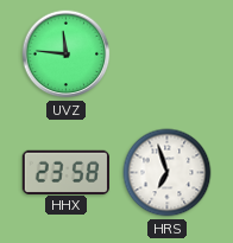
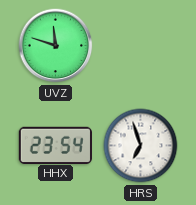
UVZ: 11:46 -> 11:48 (56, 46)
HHX: 23:58 -> 23:54 (55, 145)
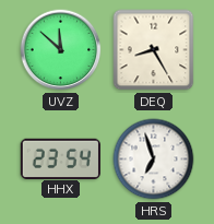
UVZ: 11:48 -> 11:52 (61, 50)
DEQ: none -> 8:25 (154, 50)
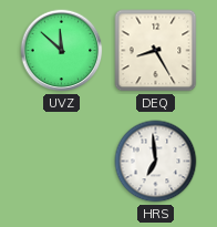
HHX: 23:54 -> none (60, 158)
HRS: 6:57 -> 6:59 (156, 162)
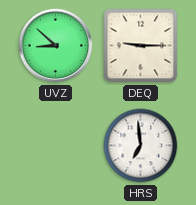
UVZ: 11:52 -> 8:52 (56, 46)
DEQ: 8:25 -> 9:15 (141, 46)
